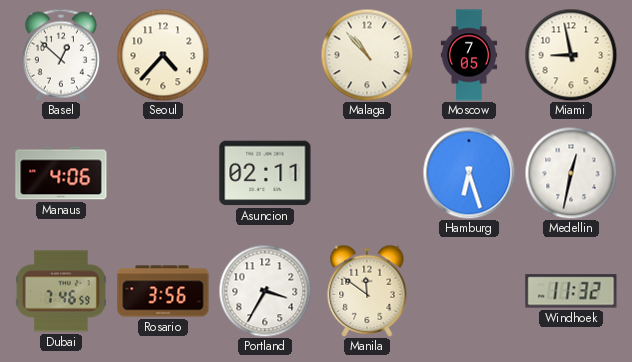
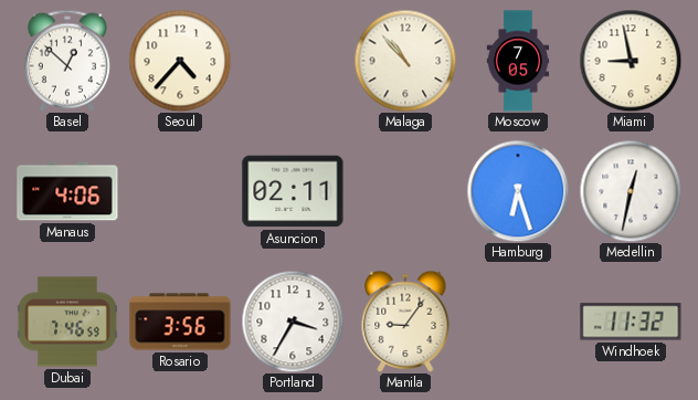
Manila: 11:51 -> 9:06 (405, 322)
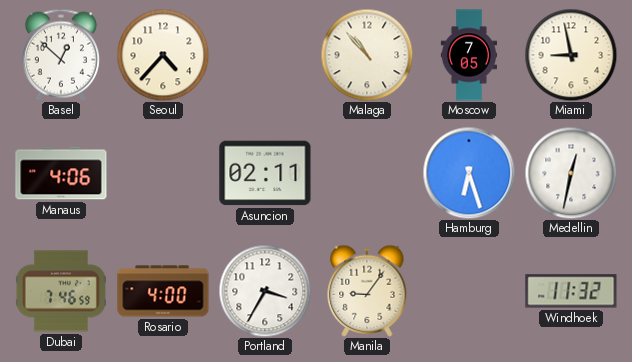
Rosario: 3:56 -> 4:00 (163, 291)
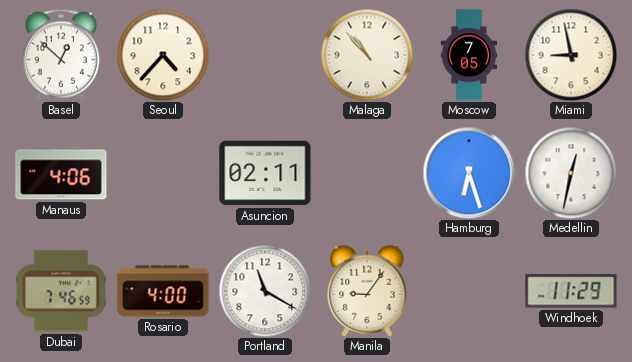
Portland: 3:35 -> 11:20 (265, 291)
Windhoek: 11:32 -> 11:29 (571, 291)
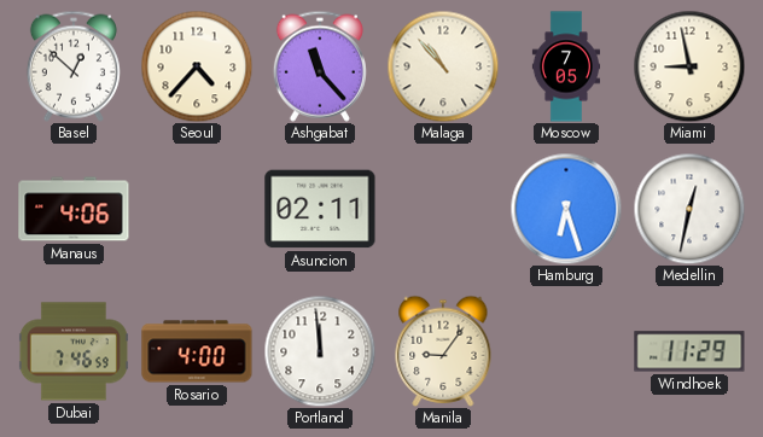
Ashgabat: none -> 11:23 (320, 66)
Portland: 11:20 -> 11:59 (320, 351)
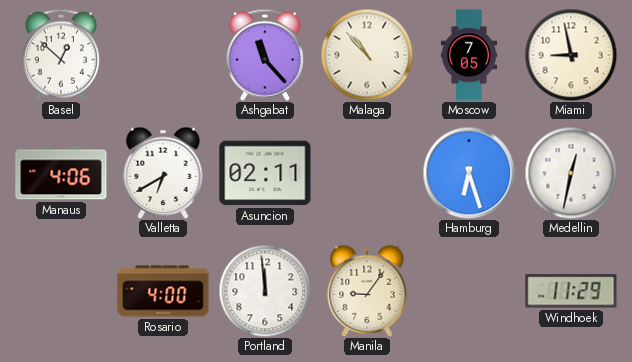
Seoul: 4:37 -> none (197, 66)
Valletta: none -> 6:40 (163, 173)
Dubai: 7:46 -> none (74, 351)
